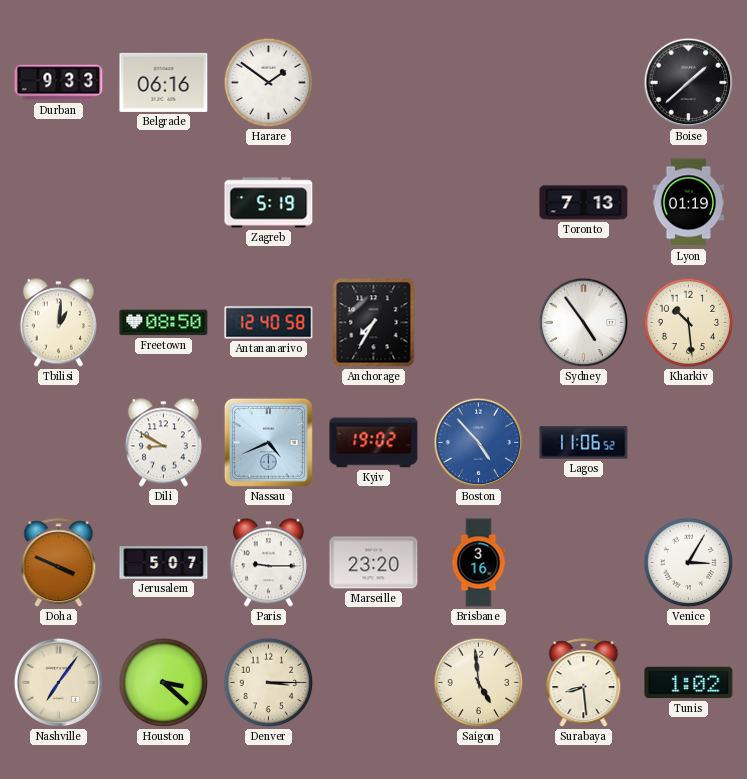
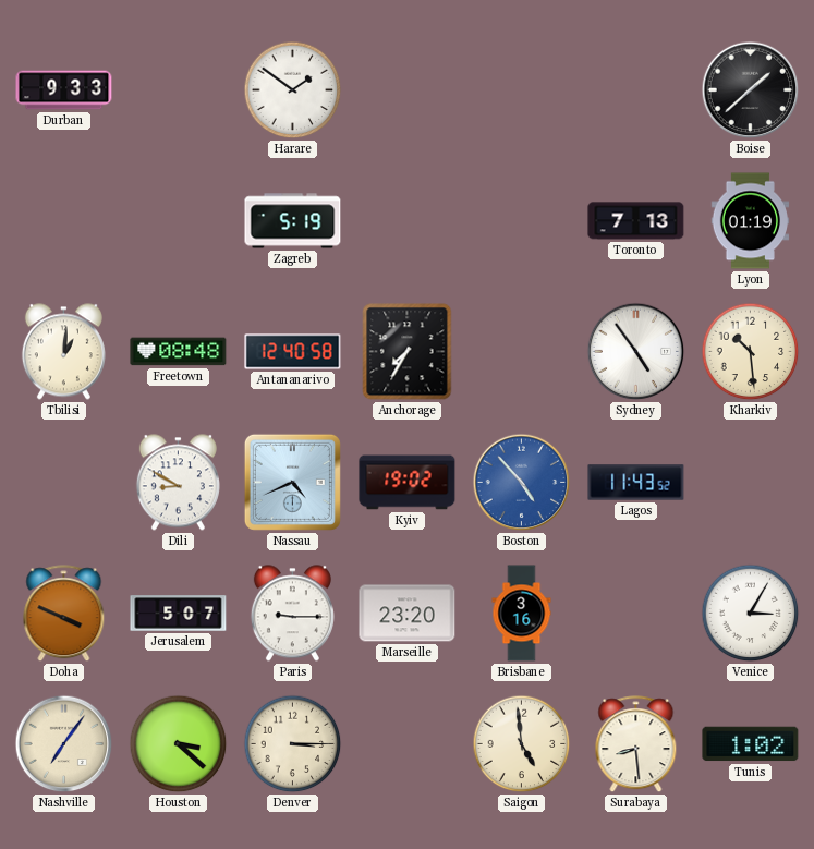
Belgrade: 06:16 -> none (164, 82)
Freetown: 08:50 -> 08:48 (179, 352)
Lagos: 11:06 -> 11:43 (636, 483)
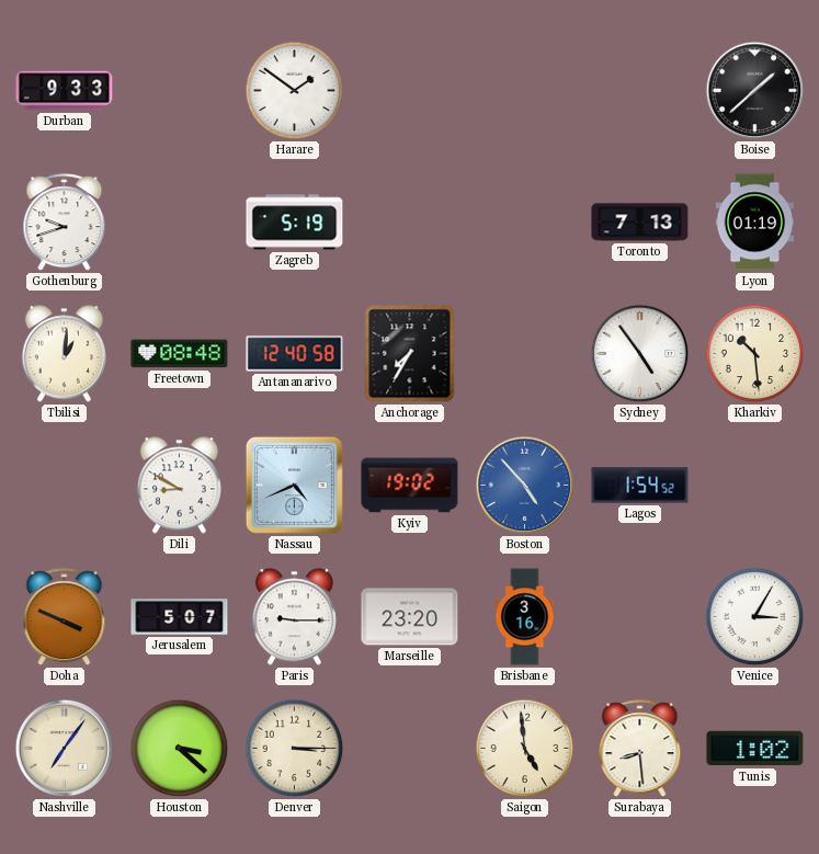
Gothenburg: none -> 9:42 (65, 223)
Lagos: 11:43 -> 1:54 (640, 486)
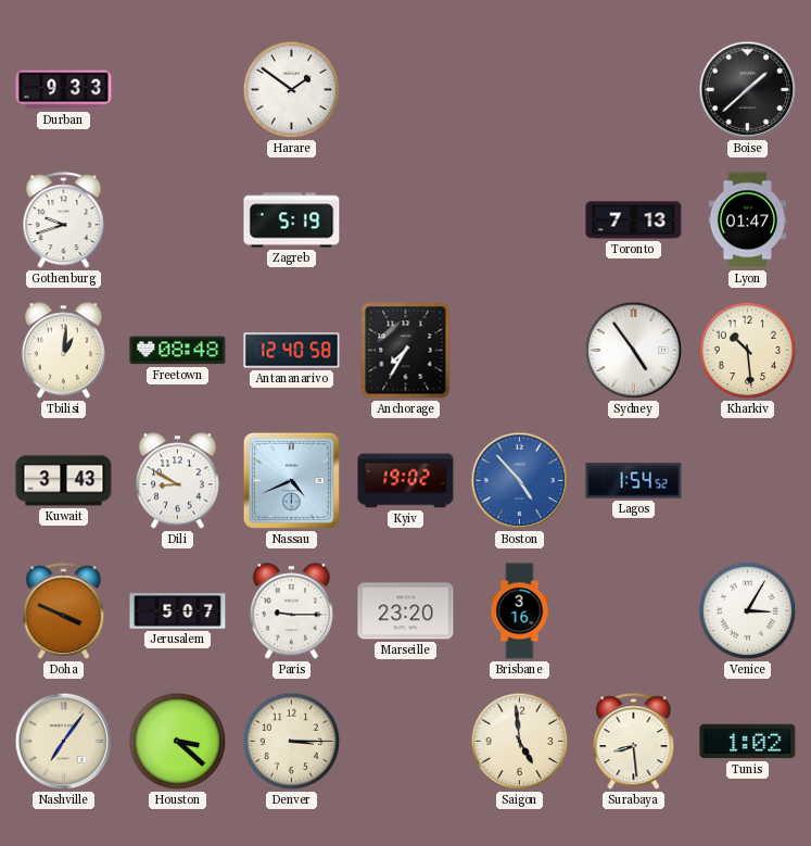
Lyon: 01:19 -> 01:47 (748, 220)
Kuwait: none -> 3:43 (64, 481)
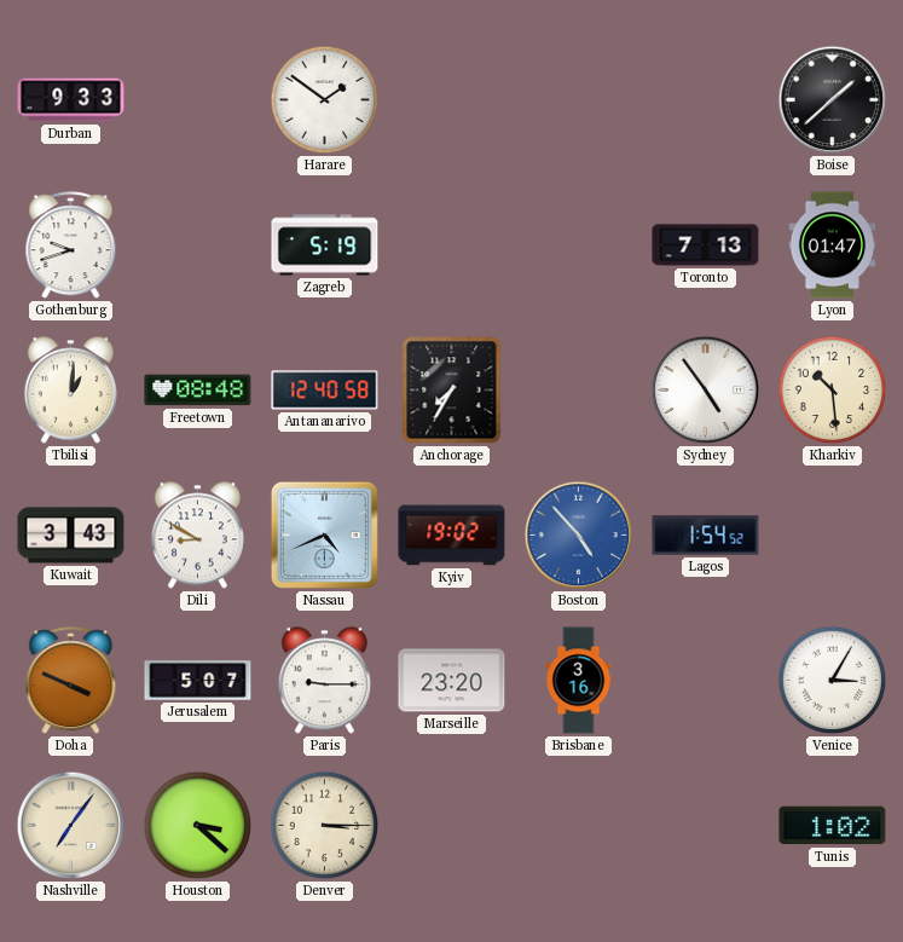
Saigon: 4:59 -> none (520, 742)
Surabaya: 8:29 -> none (634, 742)
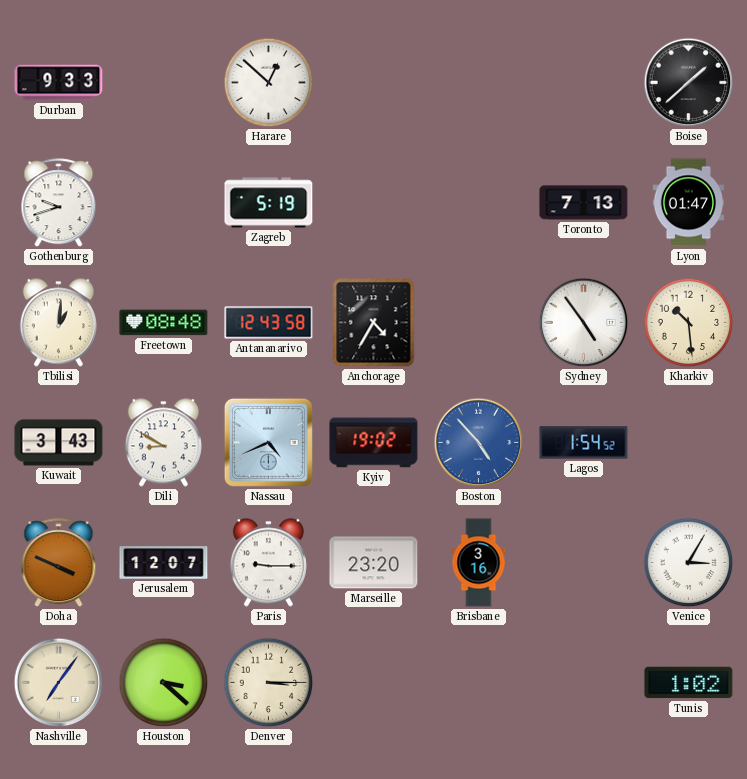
Harare: 1:51 -> 12:52 (269, 83)
Antananarivo: 12:40 -> 12:43 (269, 323)
Anchorage: 7:35 -> 4:35 (374, 323)
Jerusalem: 5:07 -> 12:07 (164, 563)
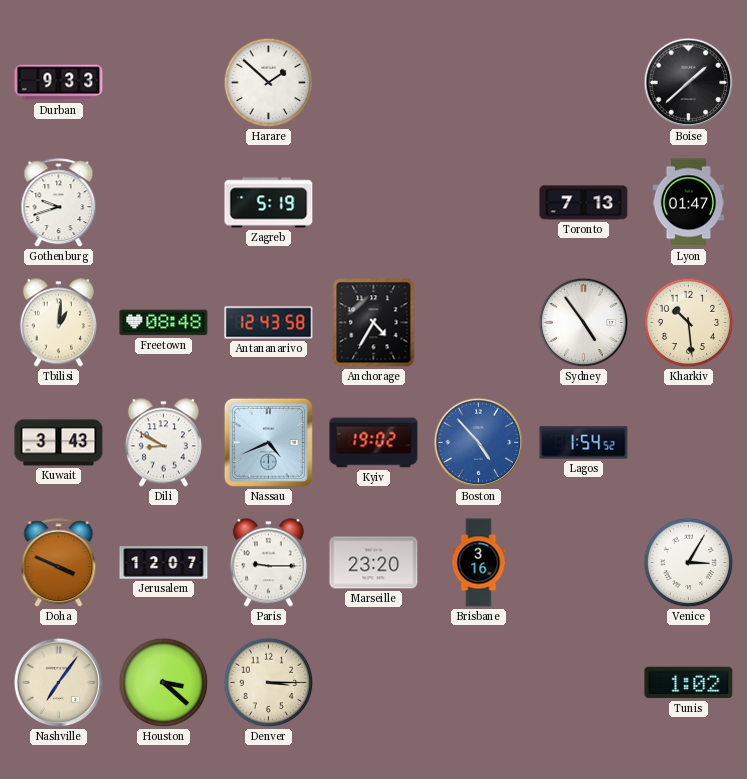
Harare: 12:52 -> 1:52 (269, 83)
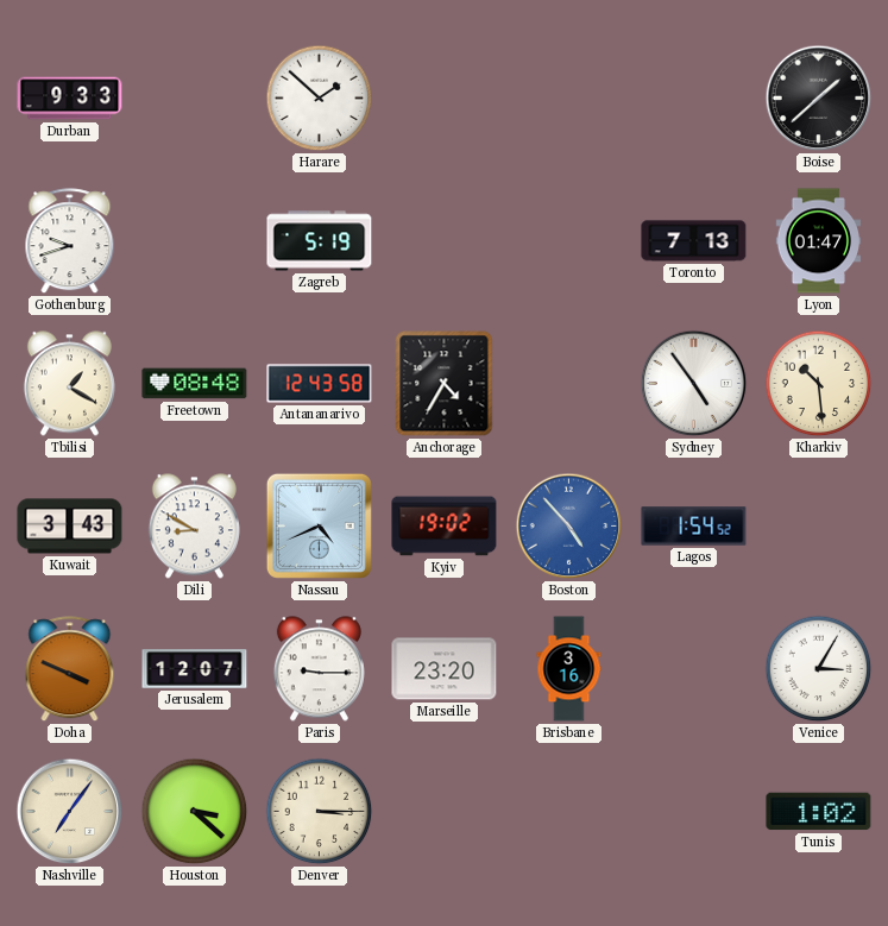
Tbilisi: 1:01 -> 1:20 (69, 384)
